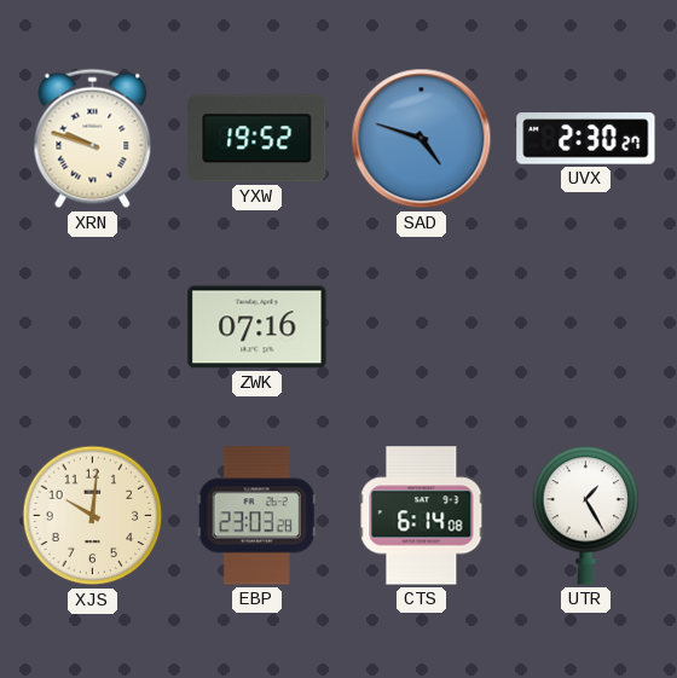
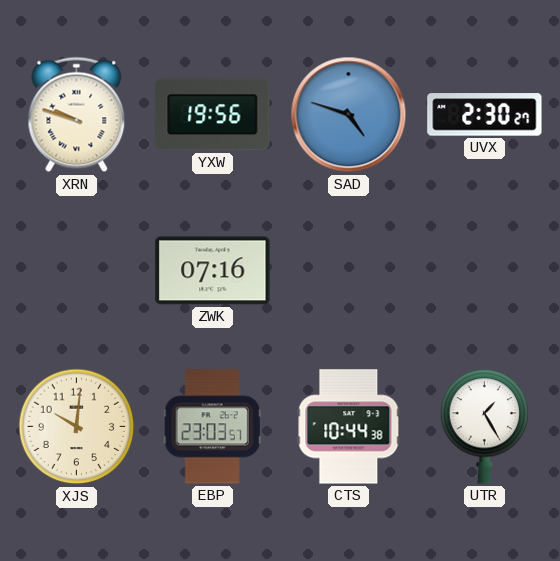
YXW: 19:52 -> 19:56 (213, 115)
EBP: 23:03:28 -> 23:03:57 (212, 427)
CTS: 6:14 -> 10:44 (349, 427)
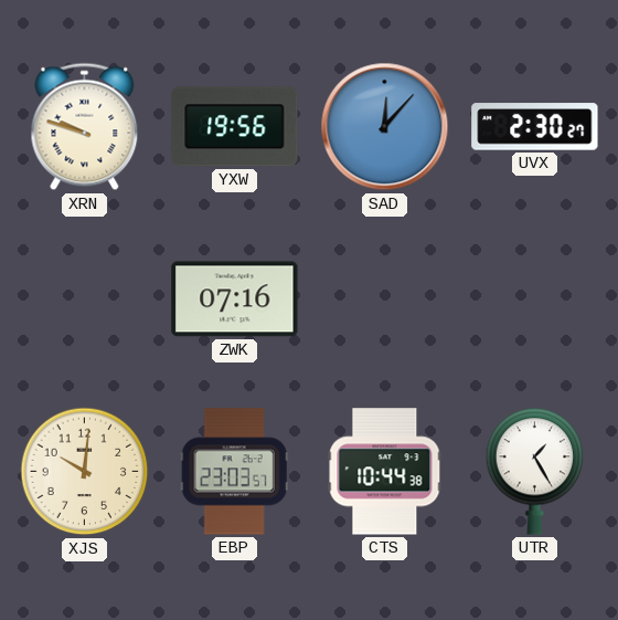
SAD: 4:48 -> 12:07 (385, 127)
